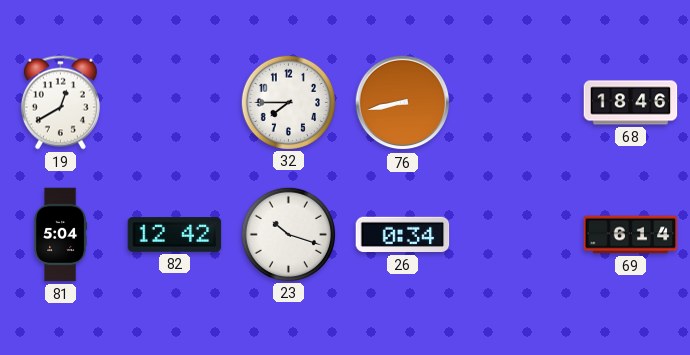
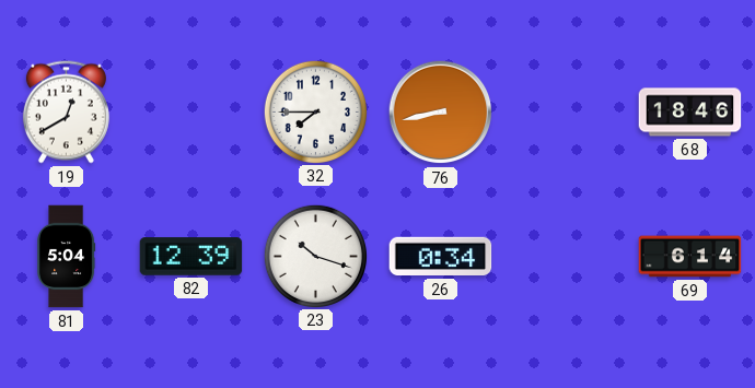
82: 12:42 -> 12:39 (191, 257)
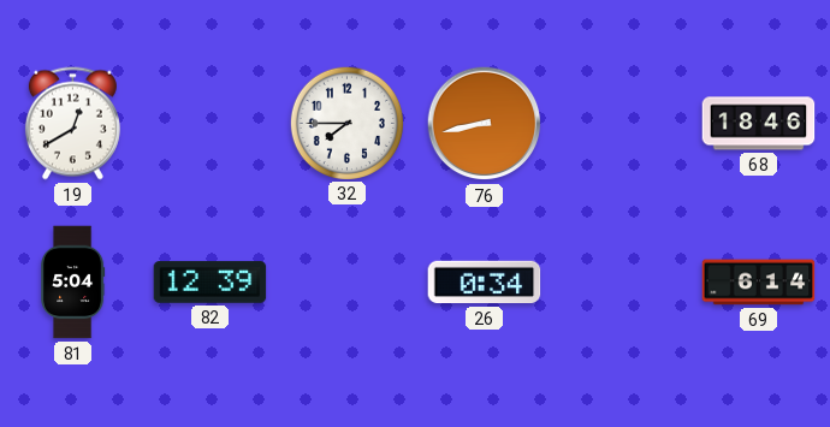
23: 10:18 -> none (315, 256)
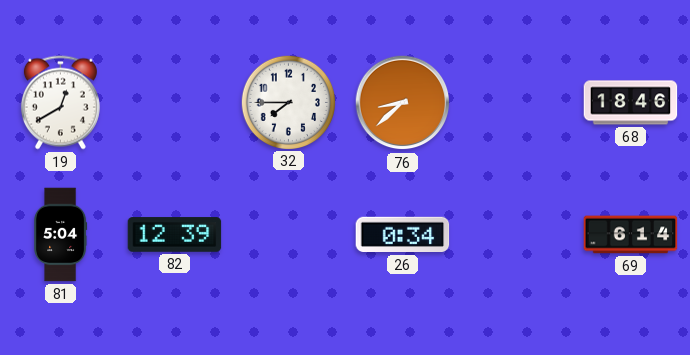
76: 8:43 -> 8:38 (403, 103)
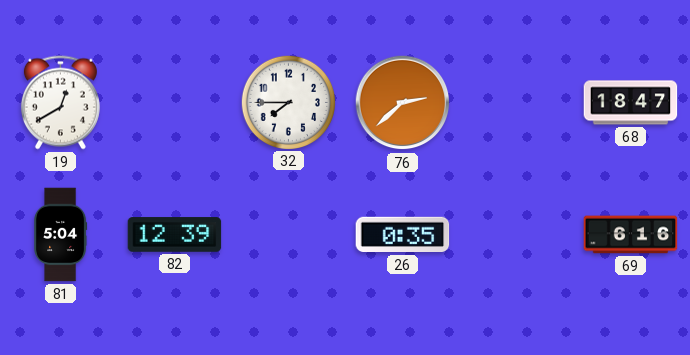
76: 8:38 -> 2:38 (403, 103)
68: 18:46 -> 18:47 (631, 103)
26: 0:34 -> 0:35 (403, 235)
69: 6:14 -> 6:16 (631, 235)
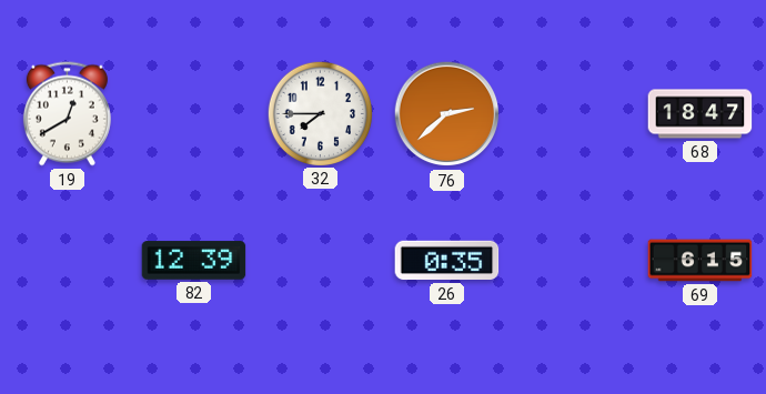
81: 5:04 -> none (61, 235)
69: 6:16 -> 6:15 (701, 261)
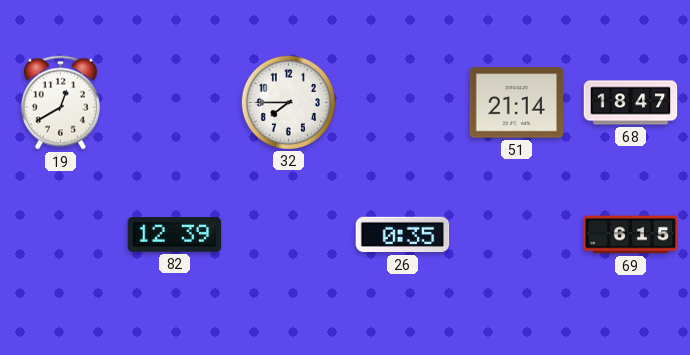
76: 2:38 -> none (447, 114)
51: none -> 21:14 (517, 103)
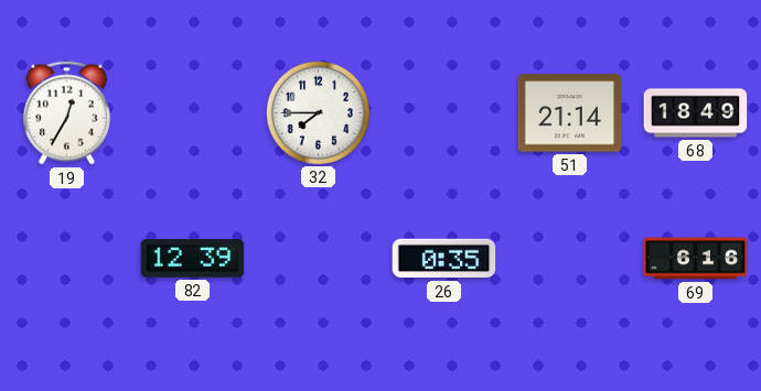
19: 12:40 -> 12:35 (66, 113)
68: 18:47 -> 18:49 (696, 113)
69: 6:15 -> 6:16 (696, 259)
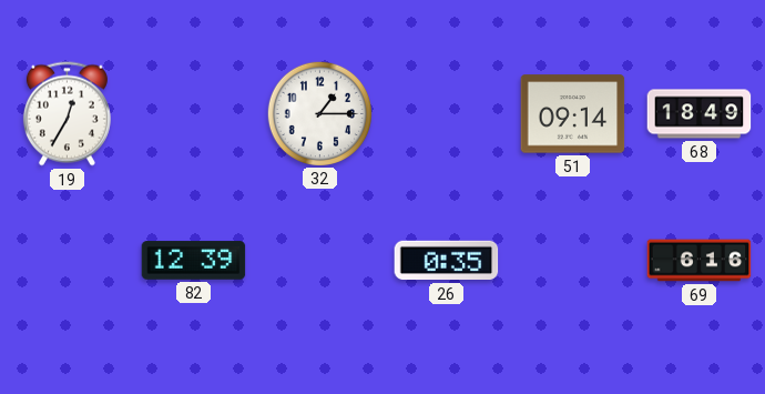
32: 7:45 -> 1:15 (319, 113)
51: 21:14 -> 09:14 (573, 114)
